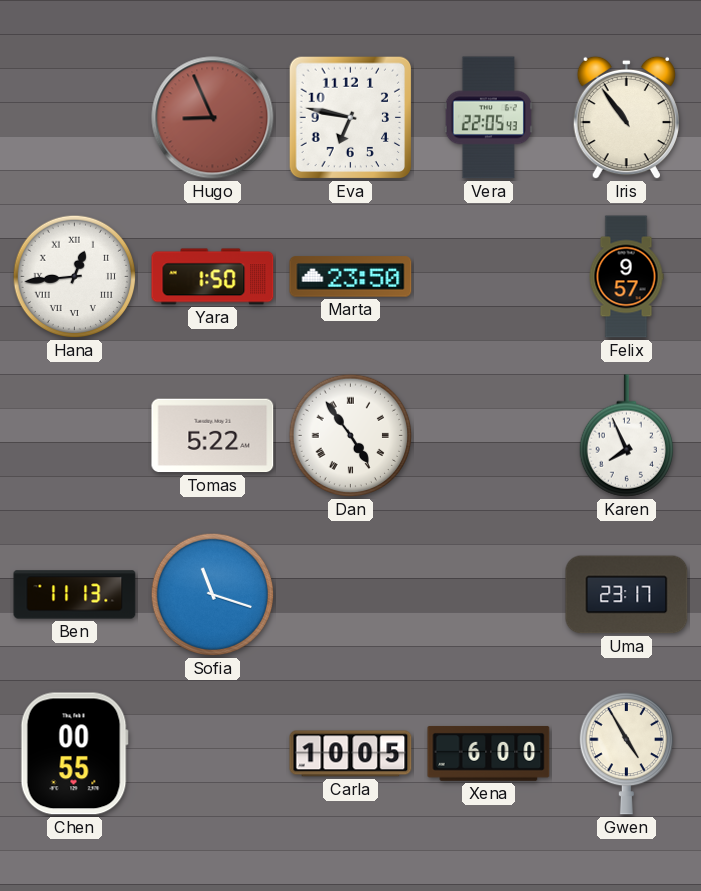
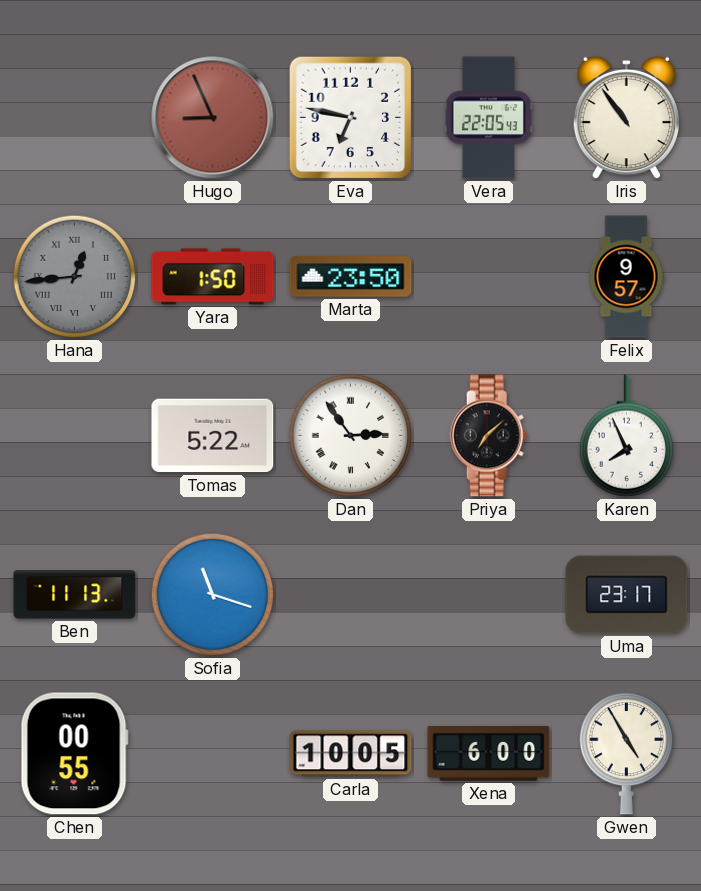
Hana dial: white -> grey (75, 277)
Dan: 4:54 -> 2:54 (351, 436)
Priya: none -> 7:08 (489, 436)
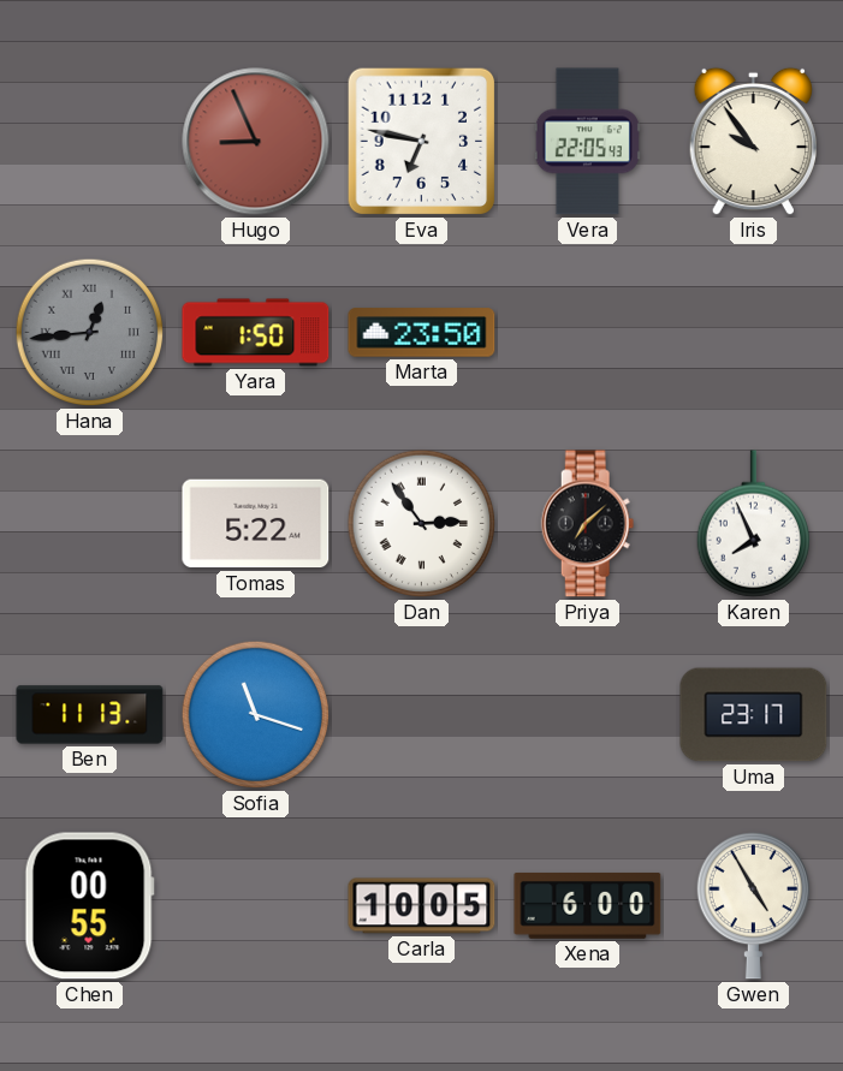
Iris: 10:54 -> 9:54 (753, 142)
Felix: 9:57 -> none (626, 277)
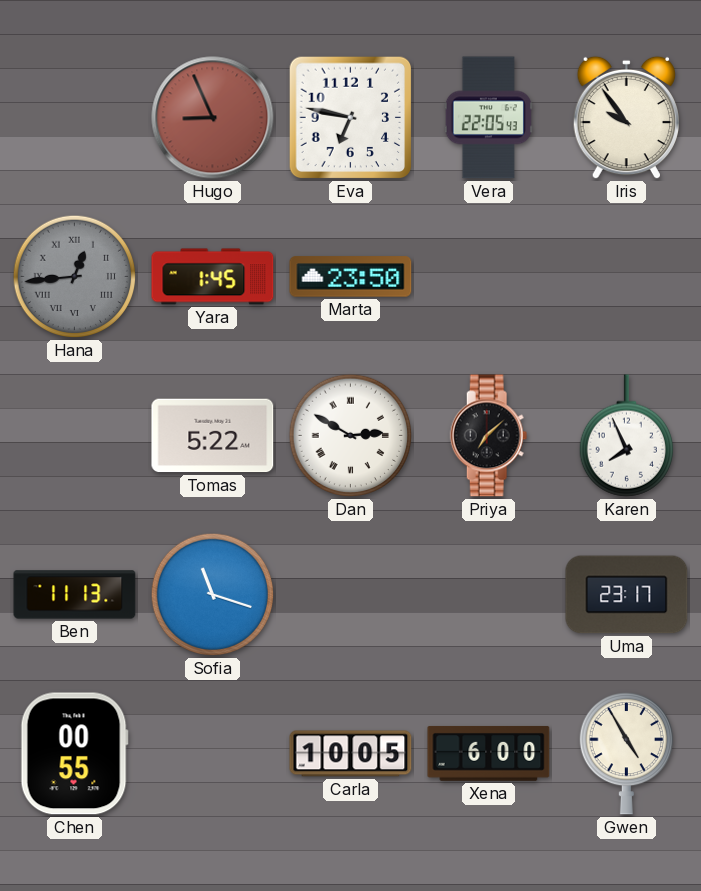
Yara: 1:50 -> 1:45 (213, 277)
Dan: 2:54 -> 2:50 (351, 436)
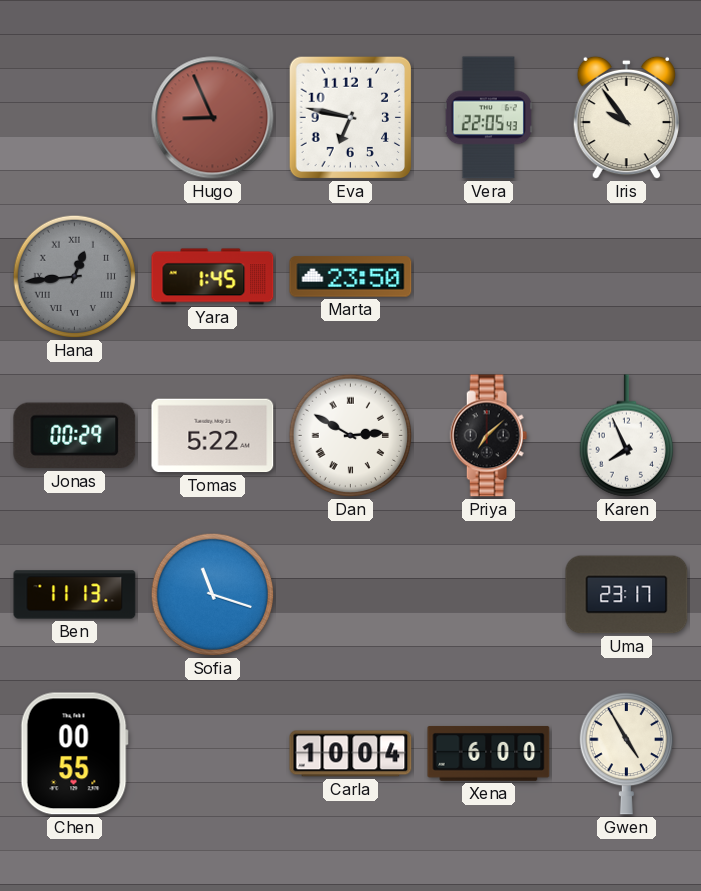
Jonas: none -> 00:29 (75, 436)
Carla: 10:05 -> 10:04 (351, 754)
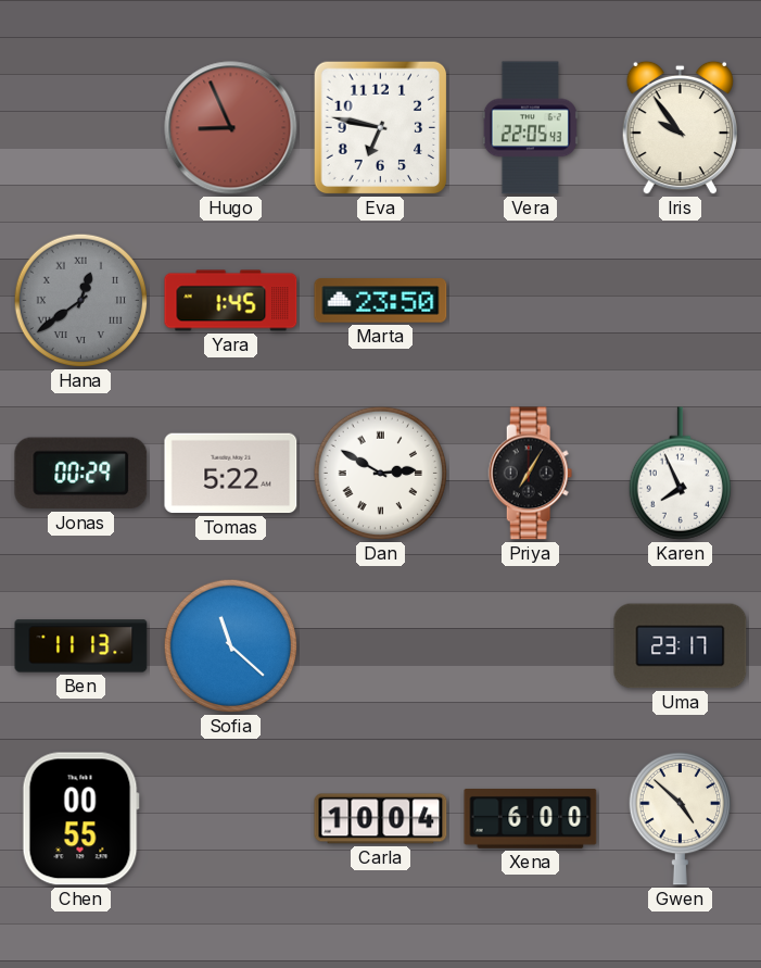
Hana: 12:44 -> 12:39 (81, 301)
Priya: 7:08 -> 7:05 (531, 474)
Sofia: 11:18 -> 11:22 (231, 646)
Gwen: 4:55 -> 4:52 (680, 818)
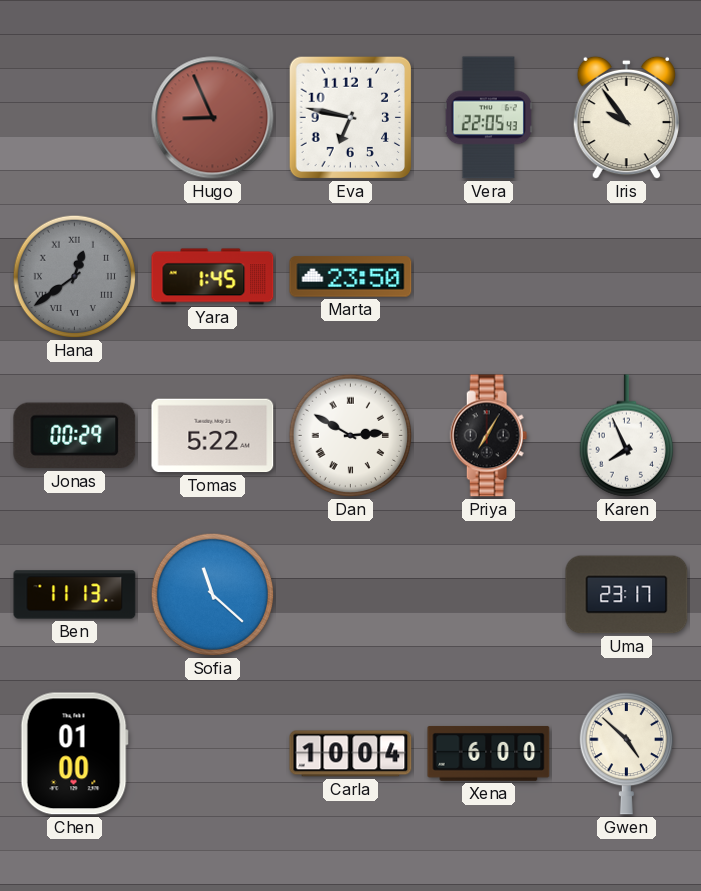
Chen: 00:55 -> 01:00 (74, 754)
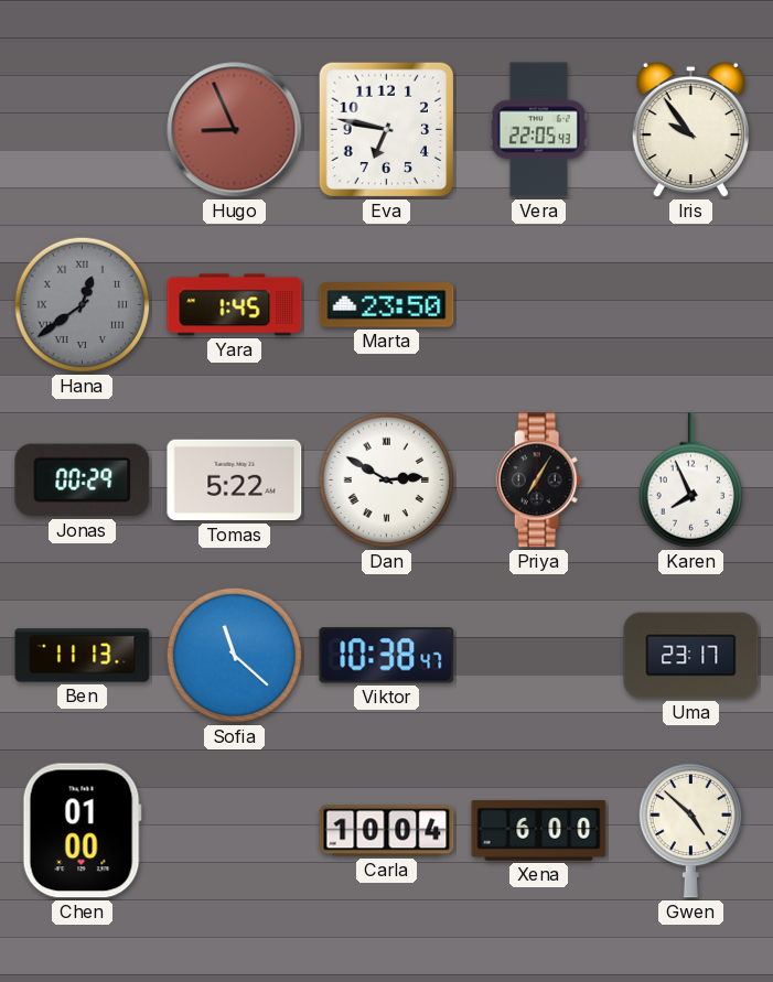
Viktor: none -> 10:38 (387, 656)
